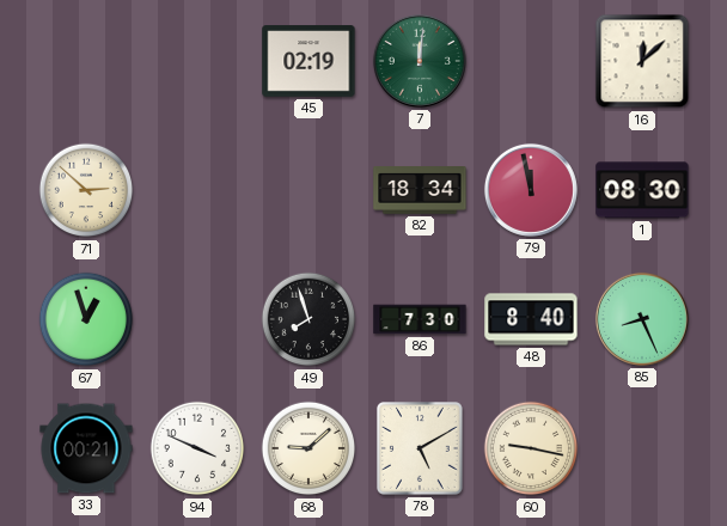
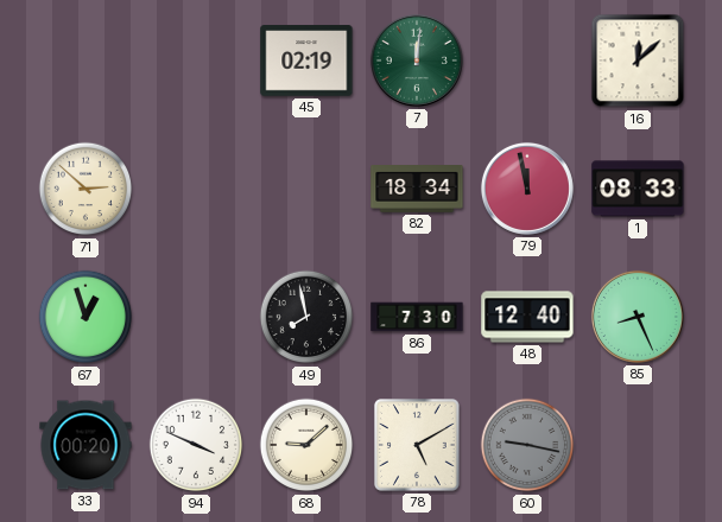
1: 08:30 -> 08:33 (638, 189)
49: 7:57 -> 7:58 (306, 317)
48: 8:40 -> 12:40 (527, 317)
33: 00:21 -> 00:20 (85, 445)
60 dial: cream -> grey (527, 445)
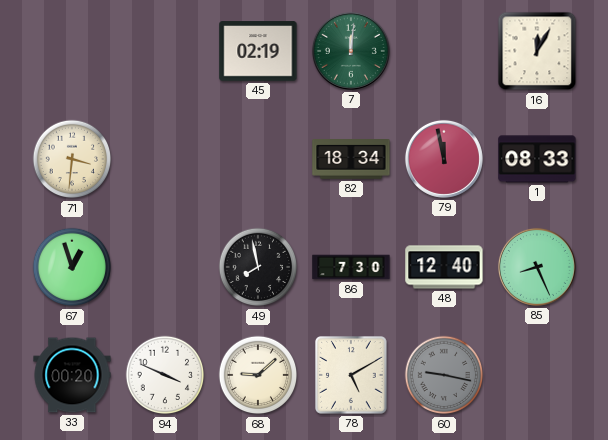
16: 12:08 -> 12:05 (537, 51)
71: 2:52 -> 3:31 (72, 159)
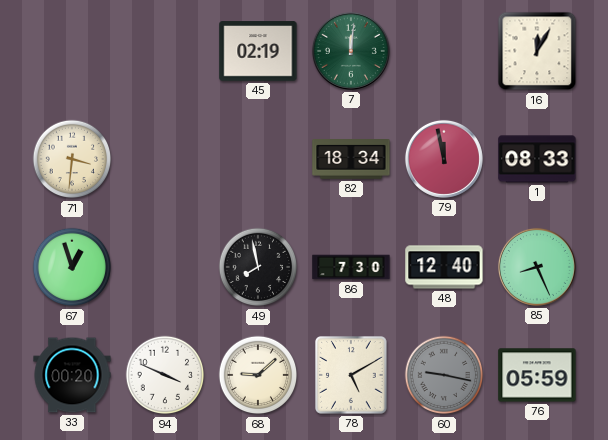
76: none -> 05:59 (537, 375)
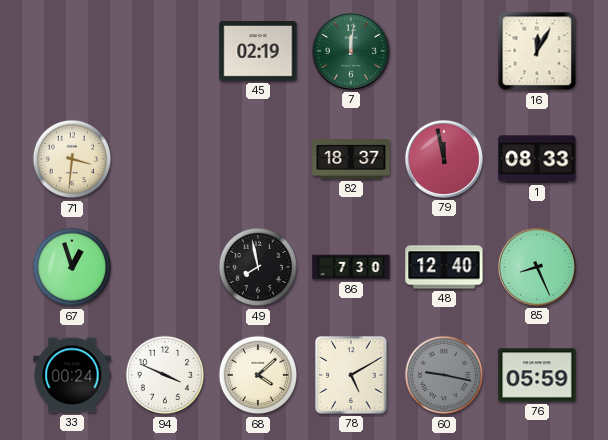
82: 18:34 -> 18:37 (351, 160)
33: 00:20 -> 00:24 (72, 375)
68: 9:08 -> 4:08 (258, 375)
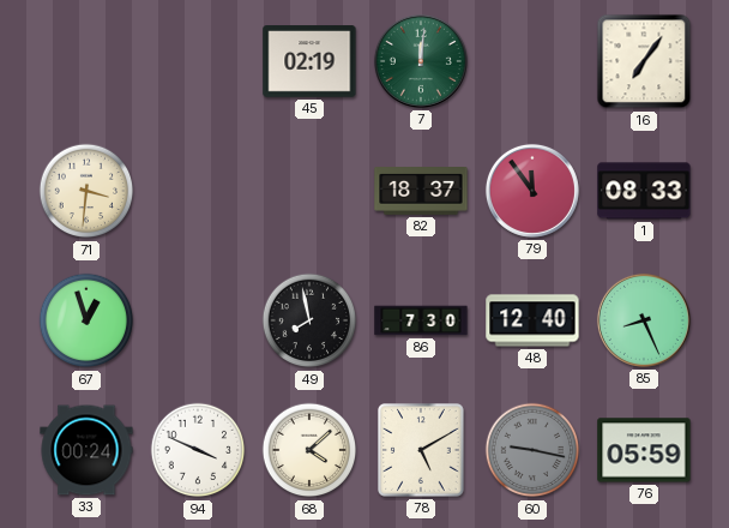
16: 12:05 -> 7:06 (644, 61)
79: 11:58 -> 11:54 (532, 191)
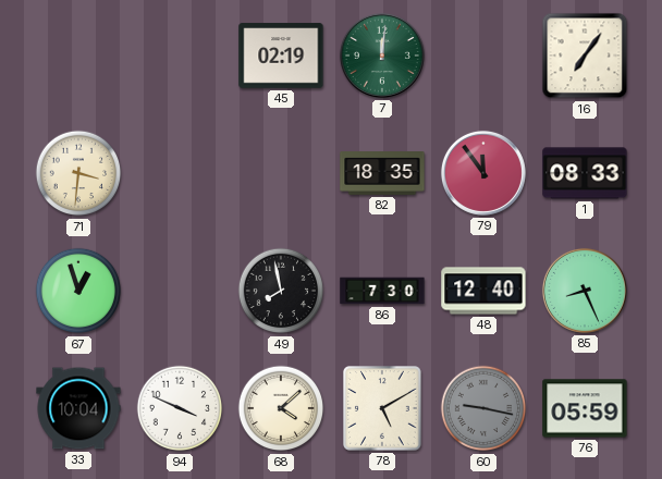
82: 18:37 -> 18:35 (382, 174)
33: 00:24 -> 10:04 (78, 408)
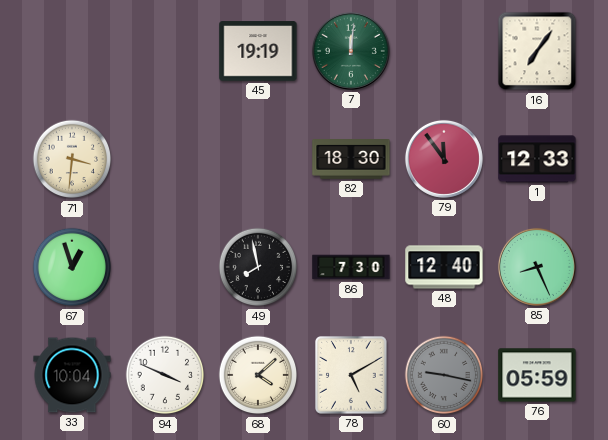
45: 02:19 -> 19:19 (258, 51)
82: 18:35 -> 18:30 (351, 160)
1: 08:33 -> 12:33 (537, 159)
